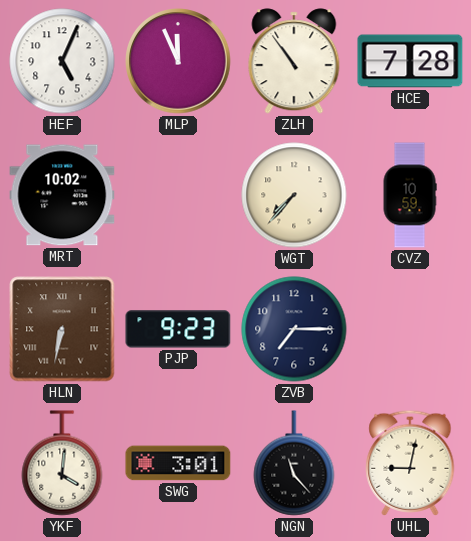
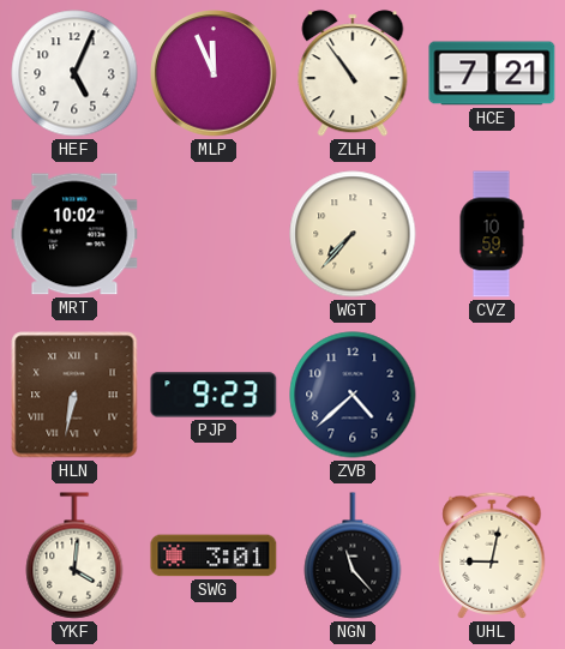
HCE: 7:28 -> 7:21 (492, 73)
ZVB: 7:15 -> 4:38 (353, 395)
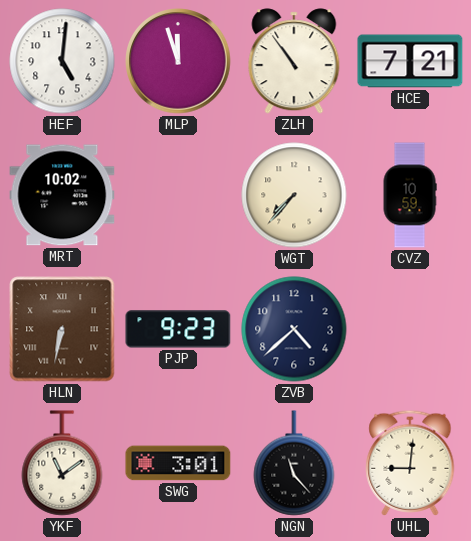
HEF: 5:04 -> 5:01 (62, 61)
MLP: 11:56 -> 11:57 (178, 61)
YKF: 4:01 -> 11:09 (62, 463)
UHL: 9:02 -> 9:01 (410, 463)
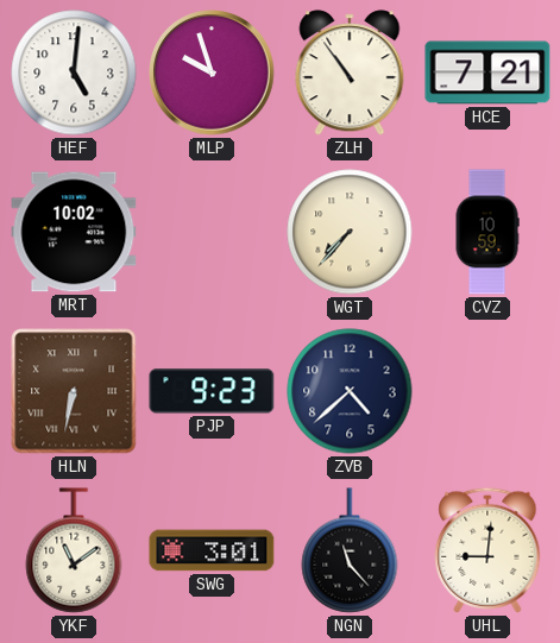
MLP: 11:57 -> 9:57 (212, 73)
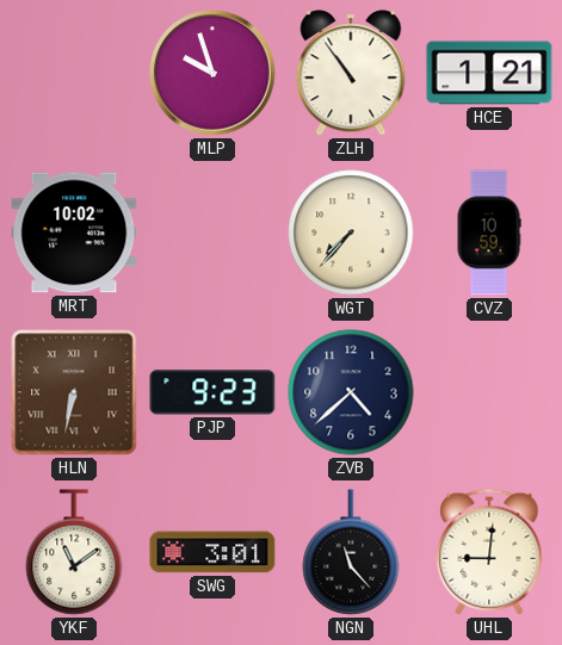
HEF: 5:01 -> none (74, 73)
HCE: 7:21 -> 1:21 (489, 73)
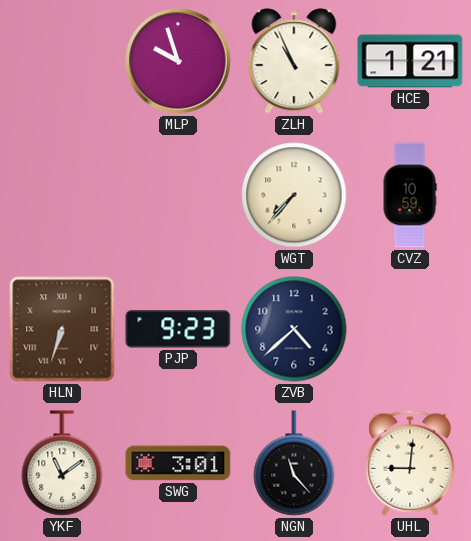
ZLH: 10:54 -> 10:56 (294, 61)
MRT: 10:02 -> none (74, 232)
HLN: 6:32 -> 6:33 (62, 329)
